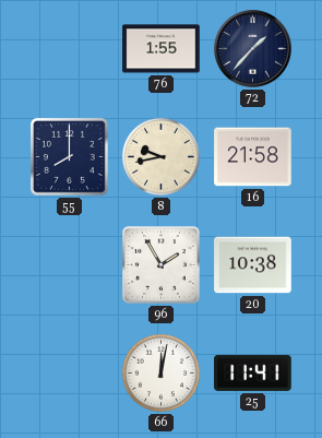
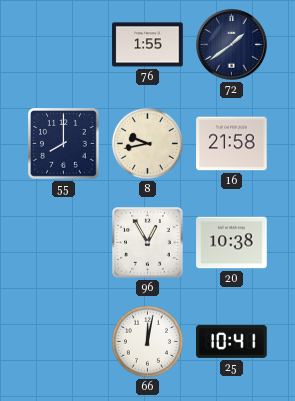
72: 1:37 -> 1:39 (232, 45)
96: 1:55 -> 12:55 (148, 243)
25: 11:41 -> 10:41 (232, 341)
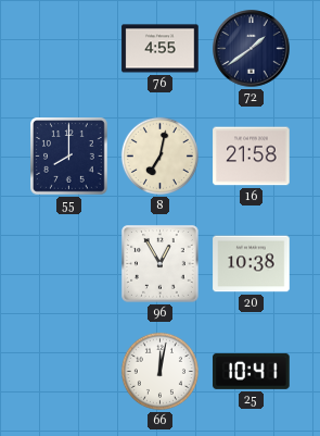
76: 1:55 -> 4:55 (161, 49)
8: 9:43 -> 7:02 (159, 155)
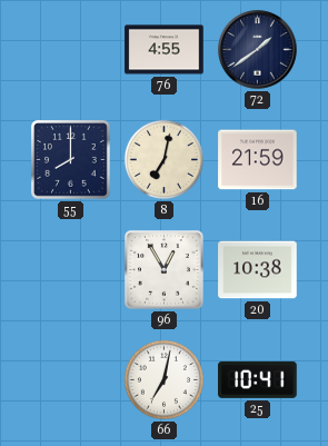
16: 21:58 -> 21:59 (258, 160)
66: 12:02 -> 7:02 (163, 379)
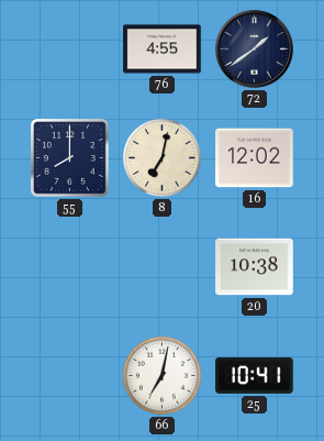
16: 21:59 -> 12:02 (255, 158)
96: 12:55 -> none (165, 270)
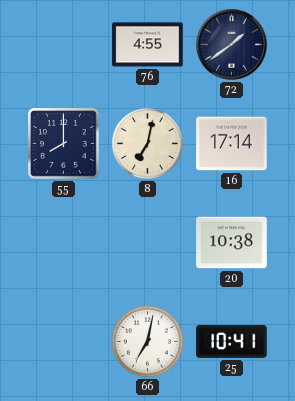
16: 12:02 -> 17:14 (232, 144)
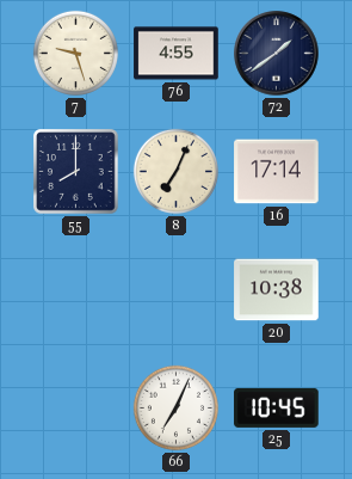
7: none -> 9:27 (75, 53)
8: 7:02 -> 7:04 (175, 171)
66: 7:02 -> 7:04 (175, 407)
25: 10:41 -> 10:45 (277, 407)
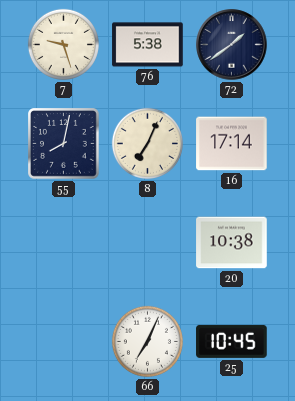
76: 4:55 -> 5:38 (148, 45)
55: 8:00 -> 8:02 (64, 144)
